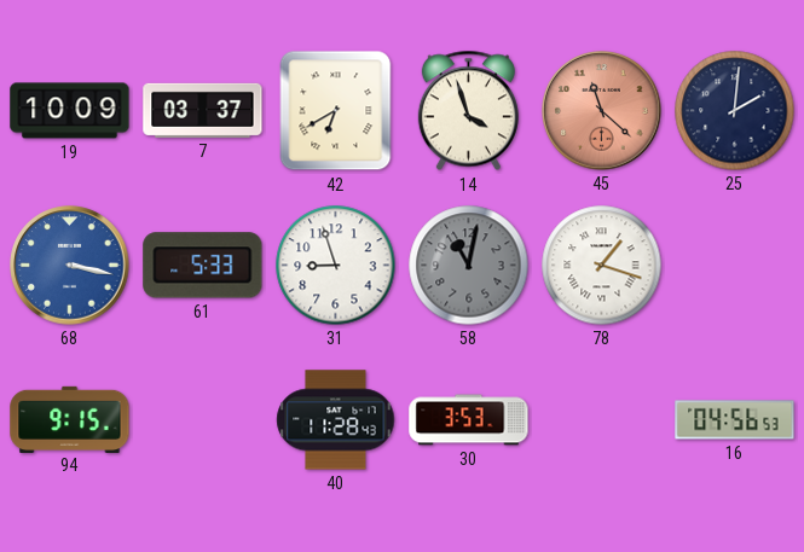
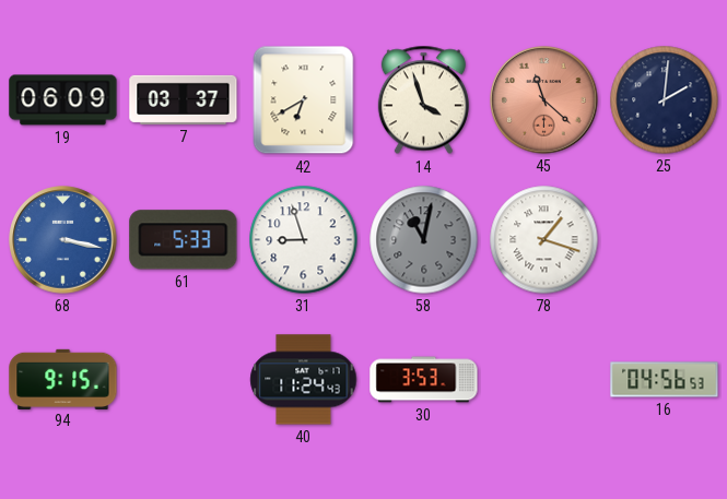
19: 10:09 -> 06:09 (63, 100)
40: 11:28 -> 11:24 (304, 380)
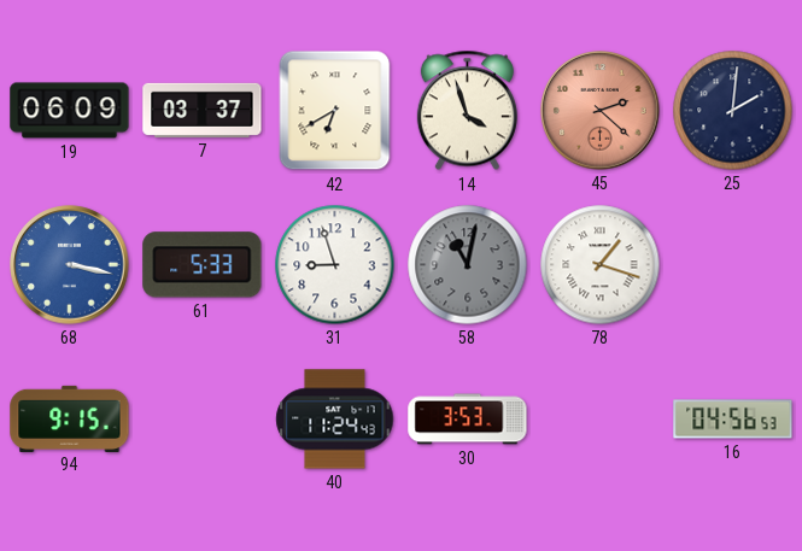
45: 11:22 -> 2:22 (601, 111)
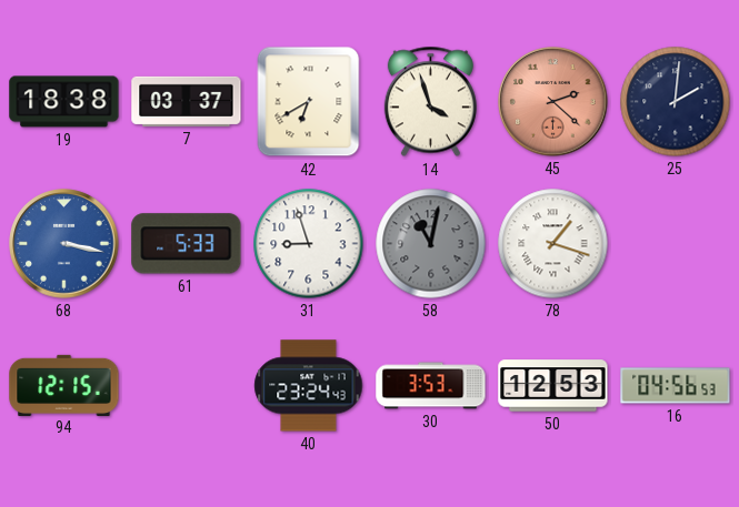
19: 06:09 -> 18:38 (64, 102)
94: 9:15 -> 12:15 (64, 385)
40: 11:24 -> 23:24 (309, 386)
50: none -> 12:53 (553, 386)
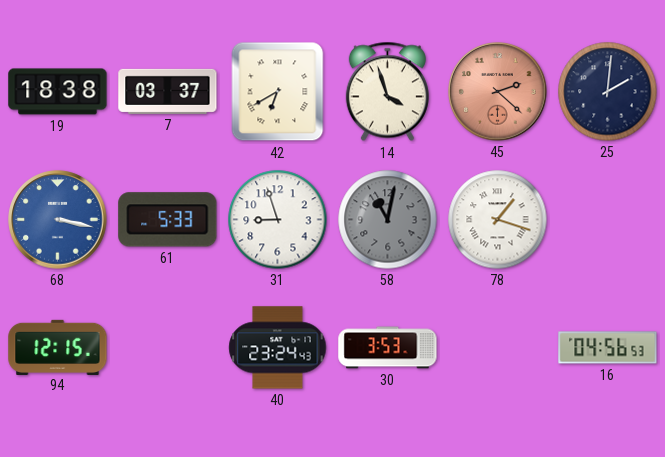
50: 12:53 -> none (553, 386)
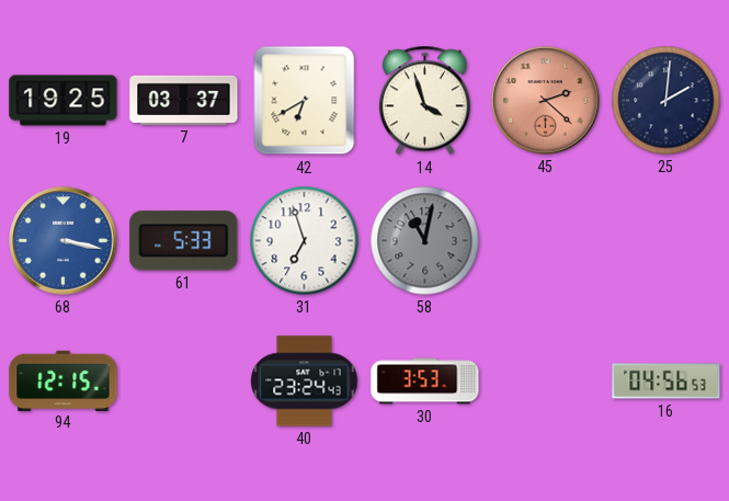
19: 18:38 -> 19:25 (64, 101)
31: 8:57 -> 6:57 (305, 241)
78: 1:18 -> none (498, 220)
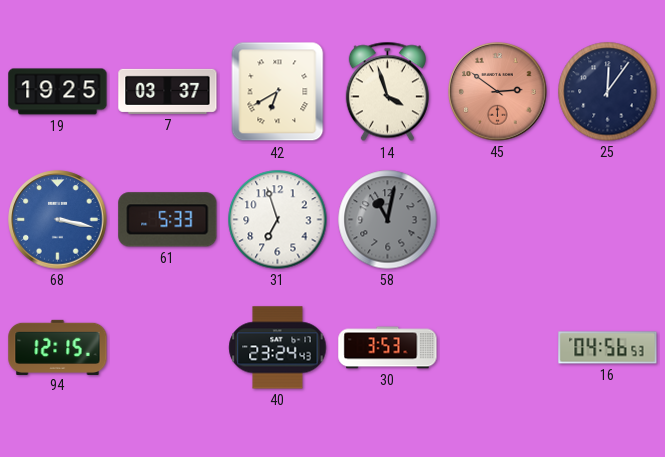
45: 2:22 -> 2:51 (498, 92)
25: 2:01 -> 12:06 (608, 92)
